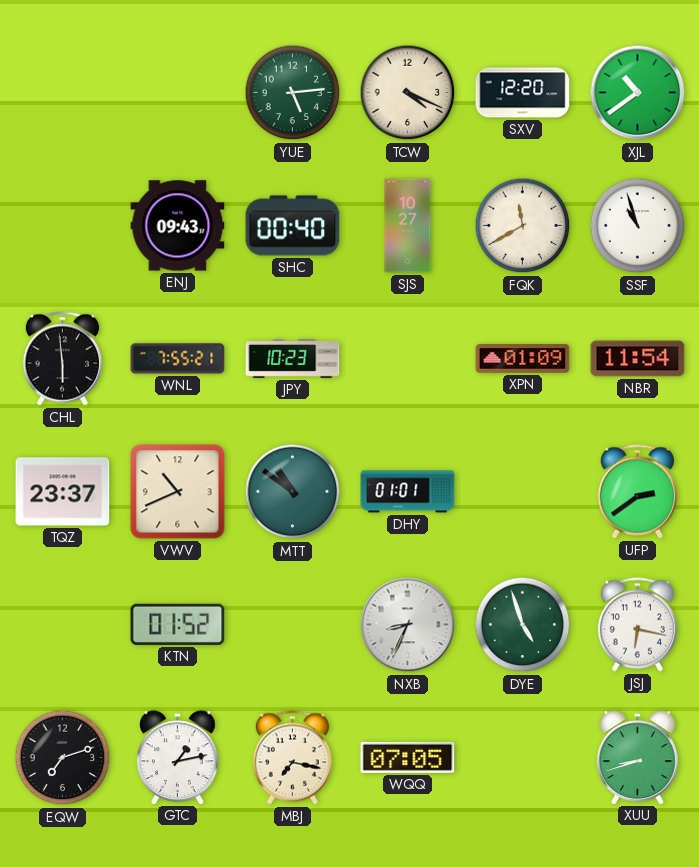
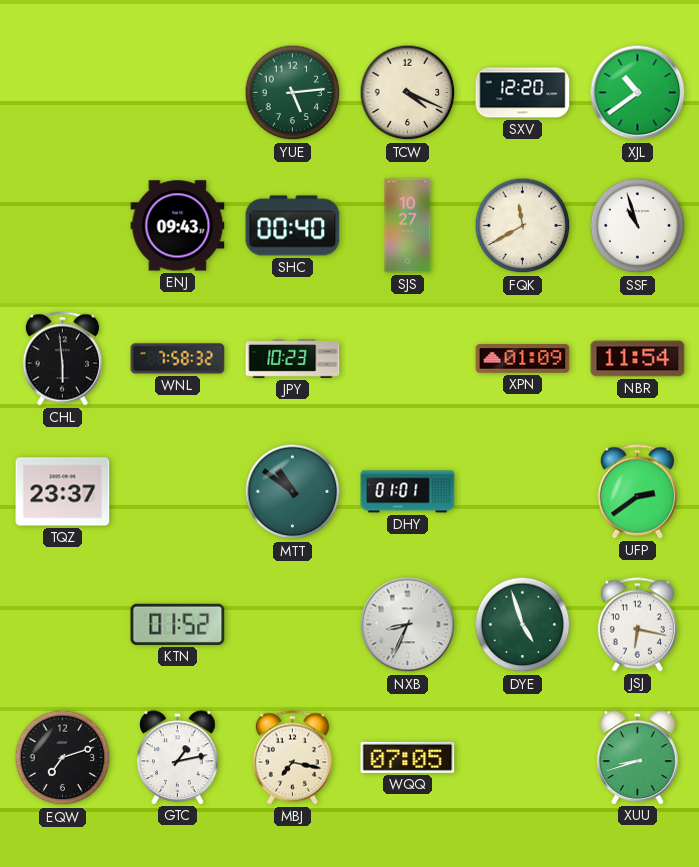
WNL: 7:55 -> 7:58 (178, 359)
VWV: 10:41 -> none (178, 492)
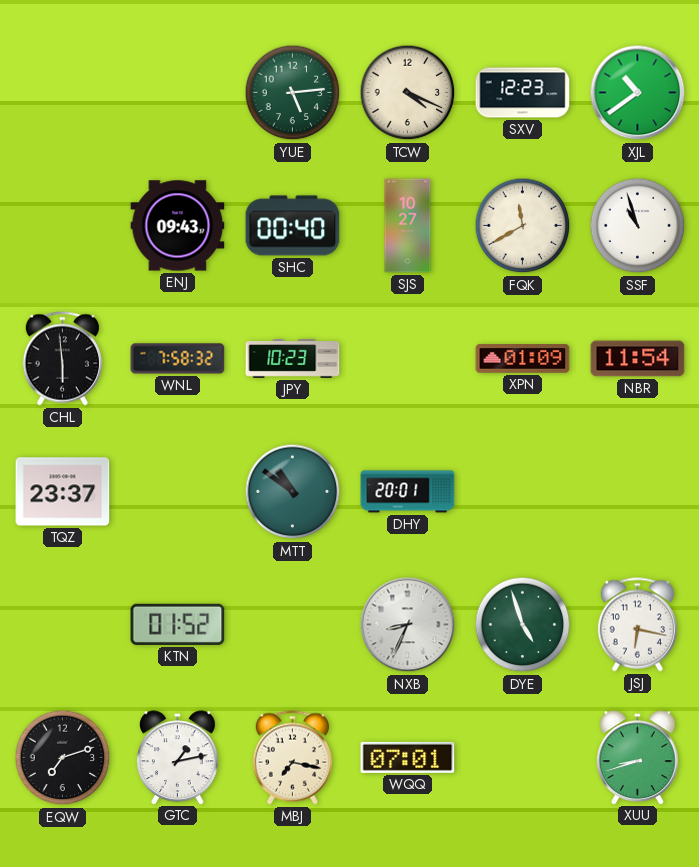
SXV: 12:20 -> 12:23 (523, 93)
DHY: 01:01 -> 20:01 (408, 492)
UFP: 2:39 -> none (637, 492)
WQQ: 07:05 -> 07:01 (408, 757)
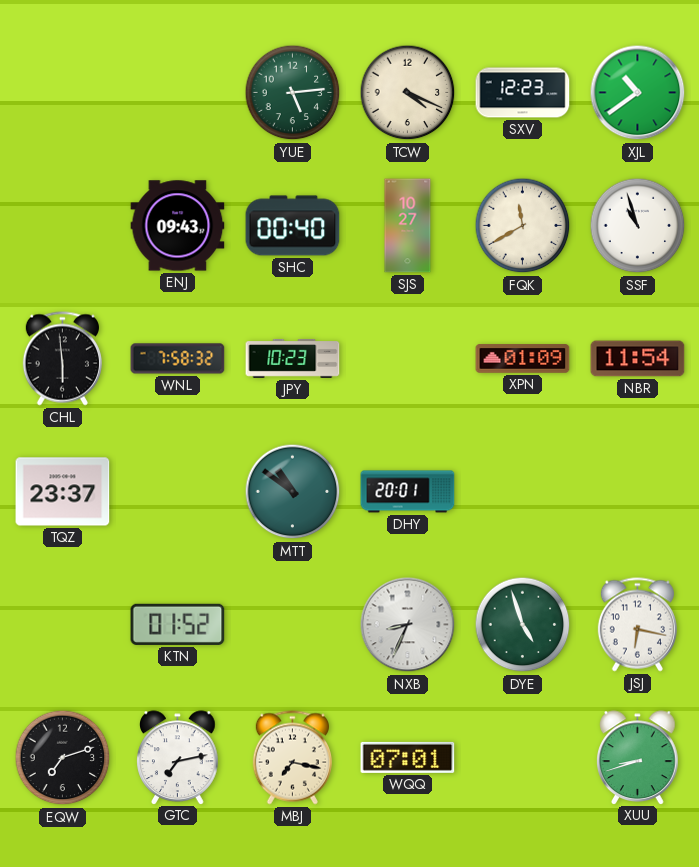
GTC: 1:13 -> 7:13 (178, 757)
